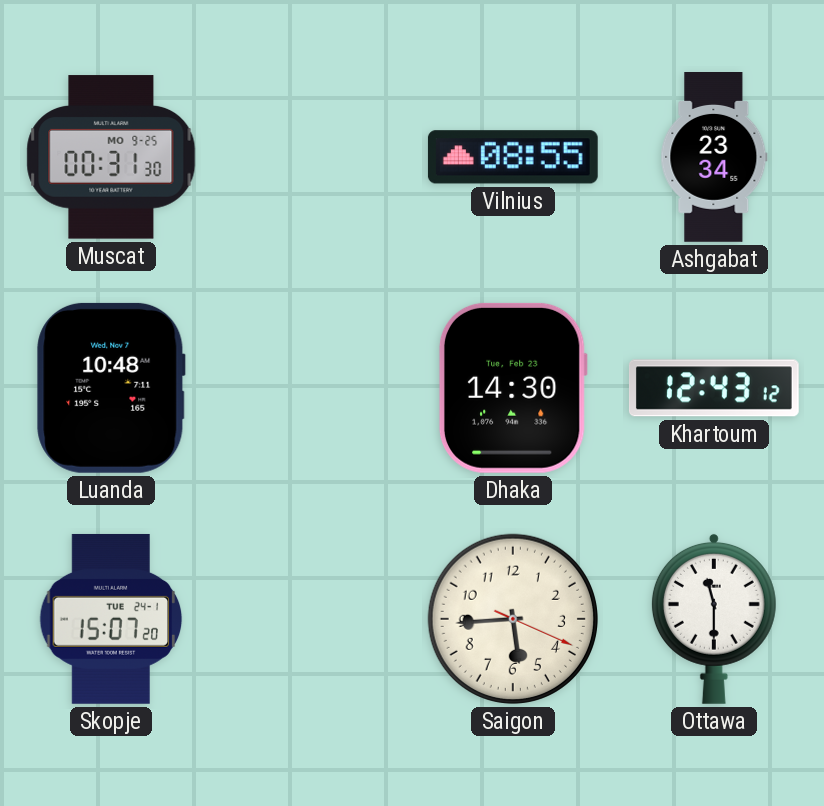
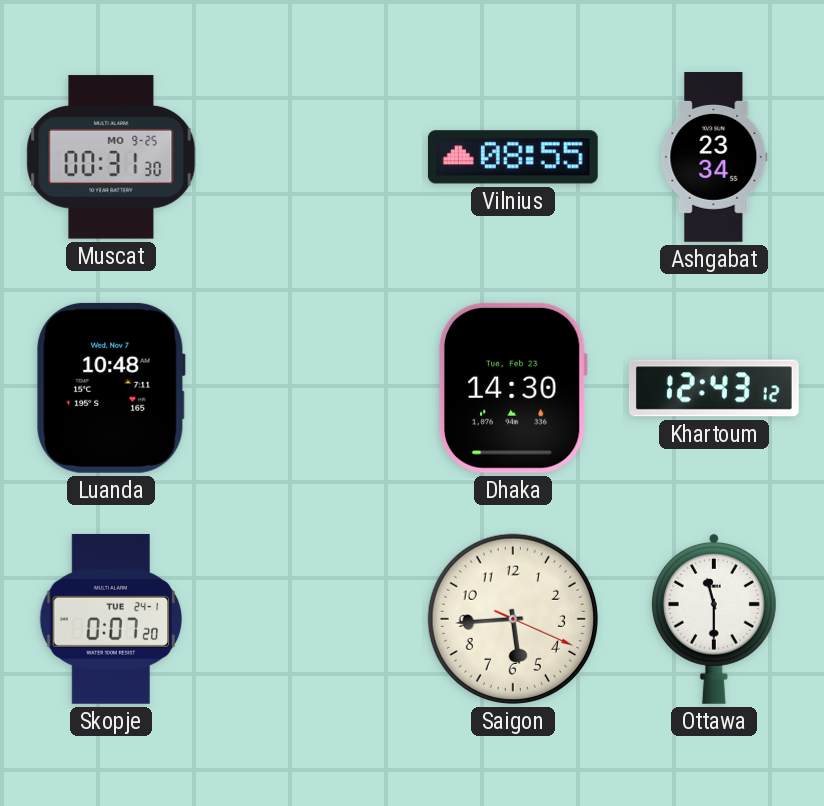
Skopje: 15:07 -> 0:07 (111, 619)
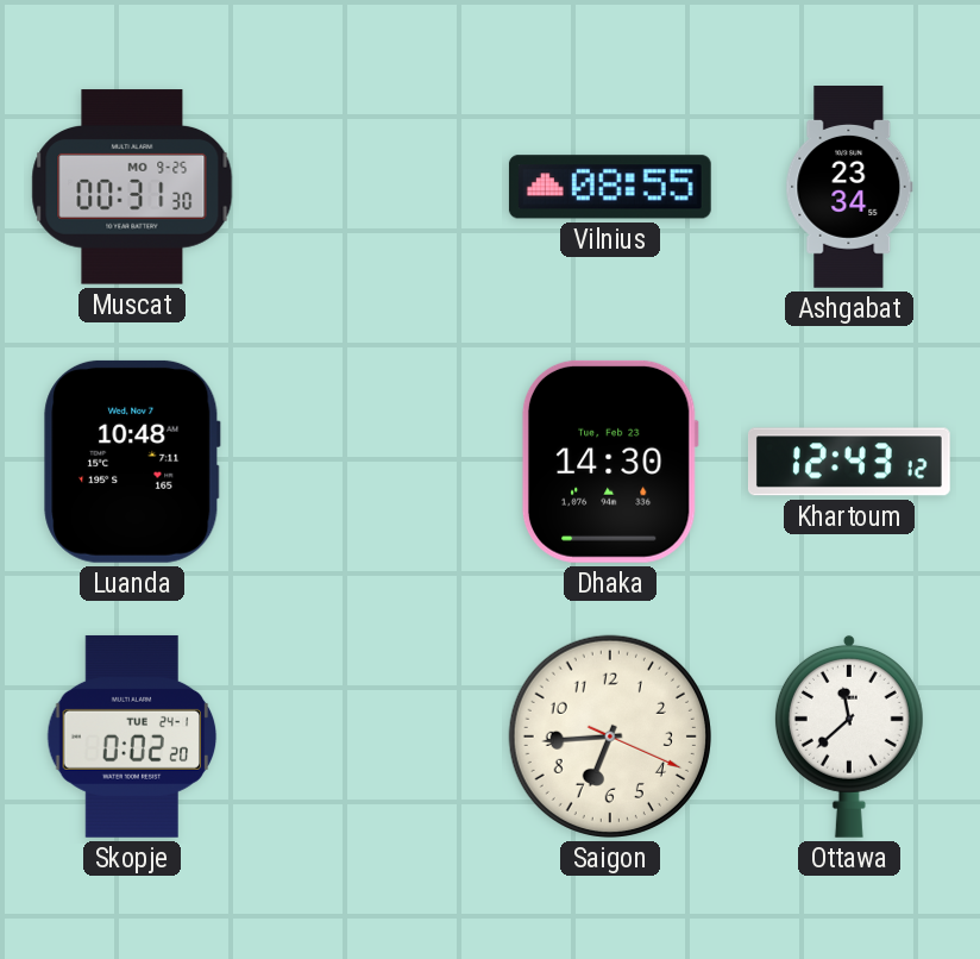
Skopje: 0:07 -> 0:02 (132, 737)
Saigon: 5:44 -> 6:44 (610, 737)
Ottawa: 11:30 -> 11:38 (849, 737)
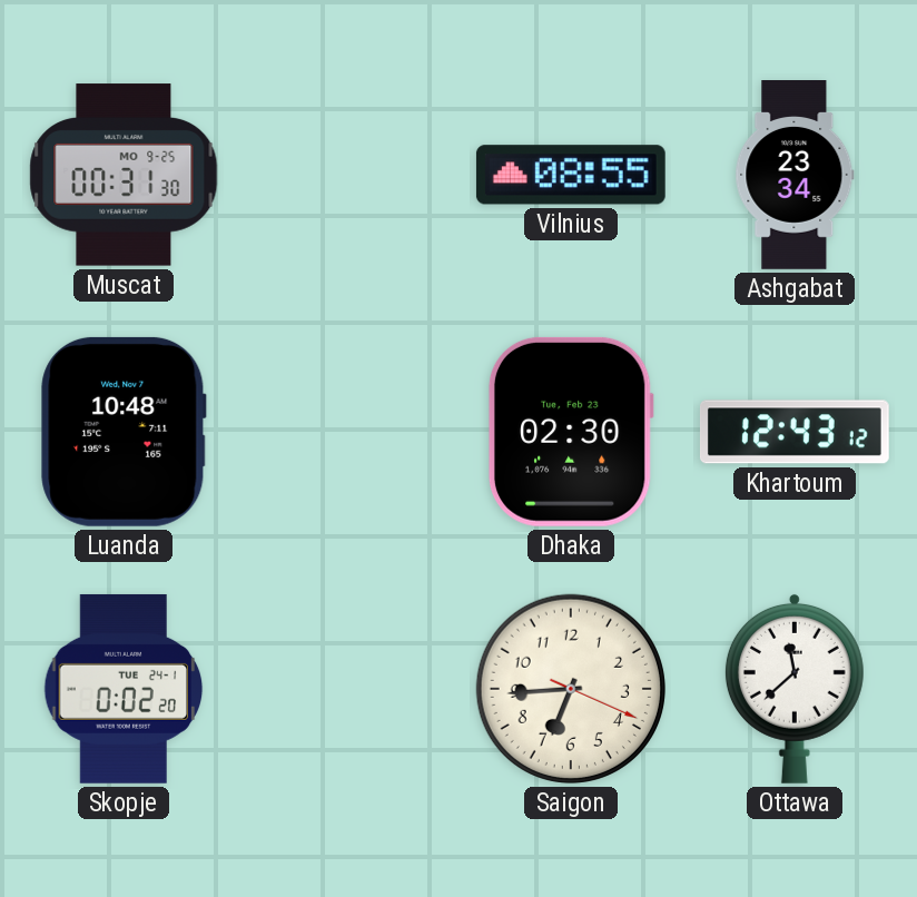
Dhaka: 14:30 -> 02:30 (571, 432)
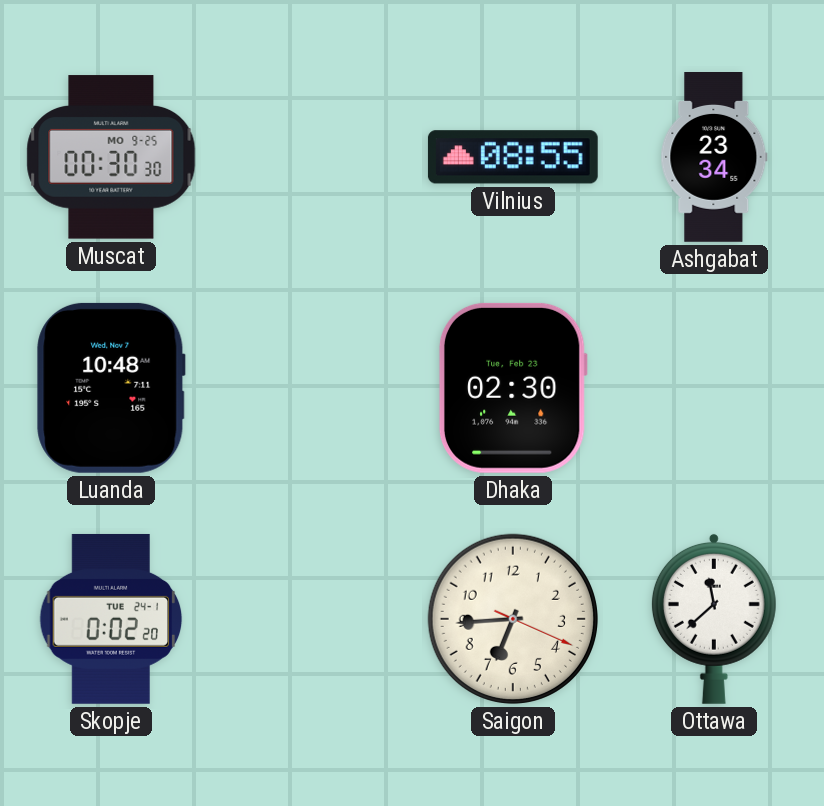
Muscat: 00:31 -> 00:30 (111, 157)
Khartoum: 12:43 -> none (795, 432)
